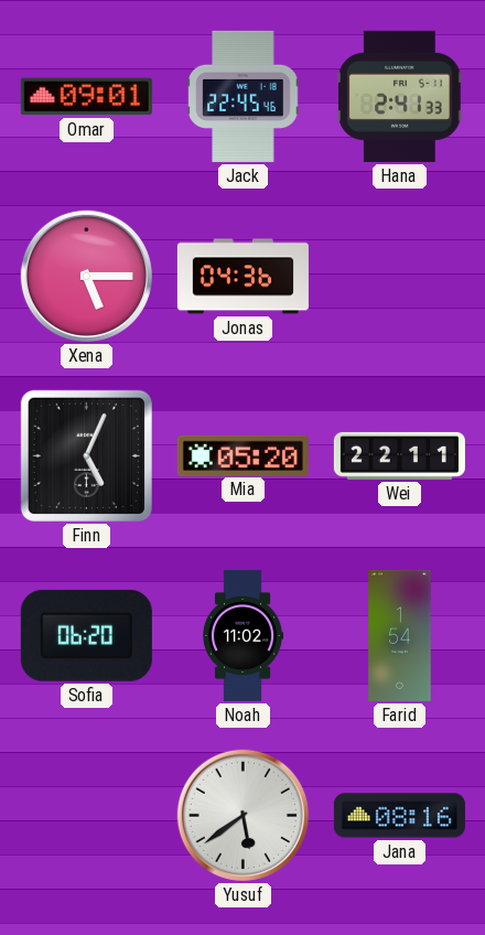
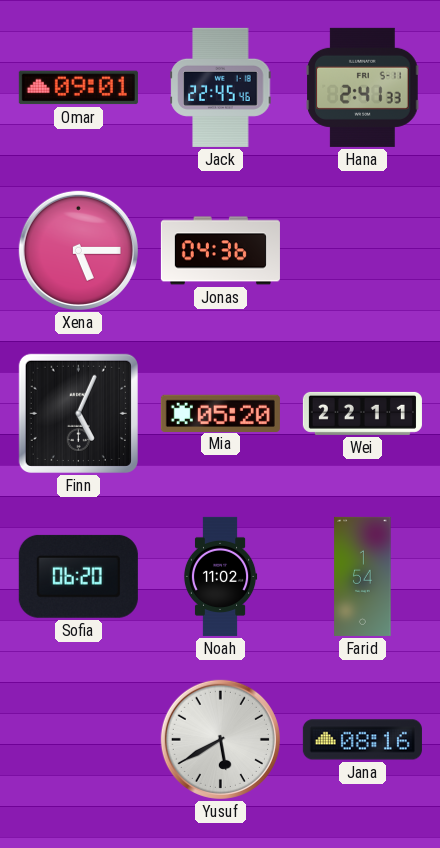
Yusuf: 5:39 -> 5:40 (220, 739)
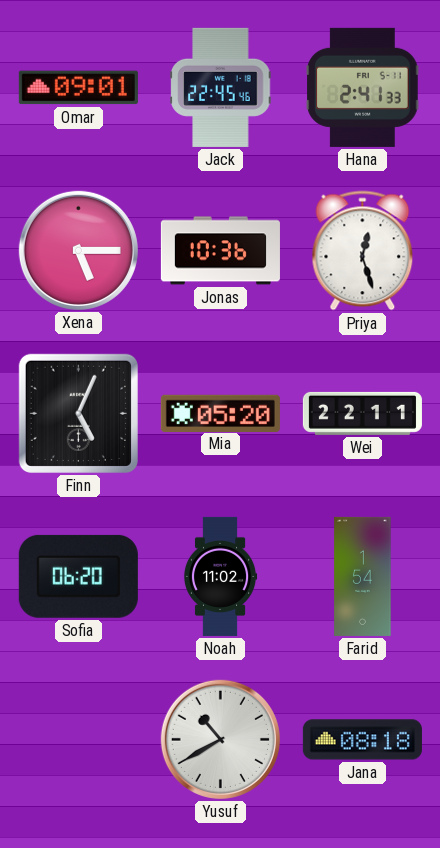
Jonas: 04:36 -> 10:36 (220, 251)
Priya: none -> 12:27 (363, 251)
Yusuf: 5:40 -> 10:40 (220, 739)
Jana: 08:16 -> 08:18 (362, 740)
